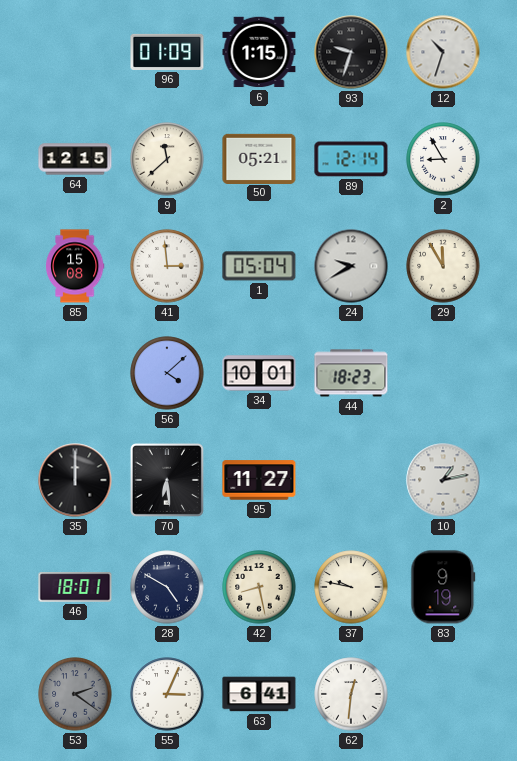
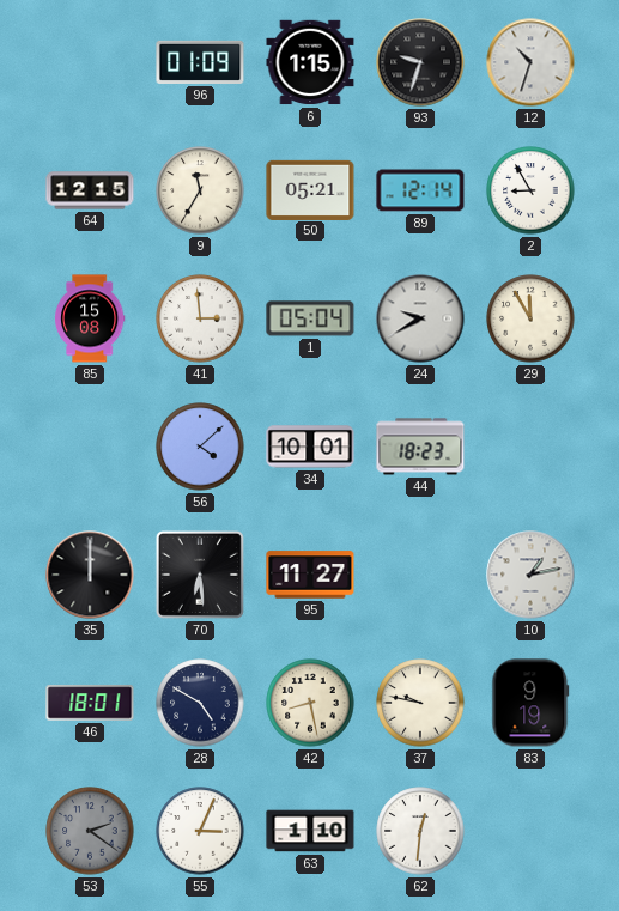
9: 11:38 -> 11:35 (200, 190)
63: 6:41 -> 1:10 (310, 831)
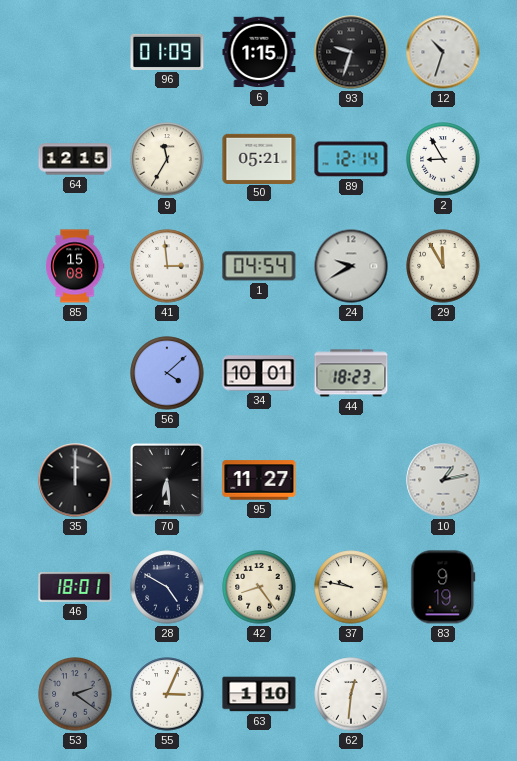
1: 05:04 -> 04:54 (259, 266)
42: 8:28 -> 8:24 (259, 587)
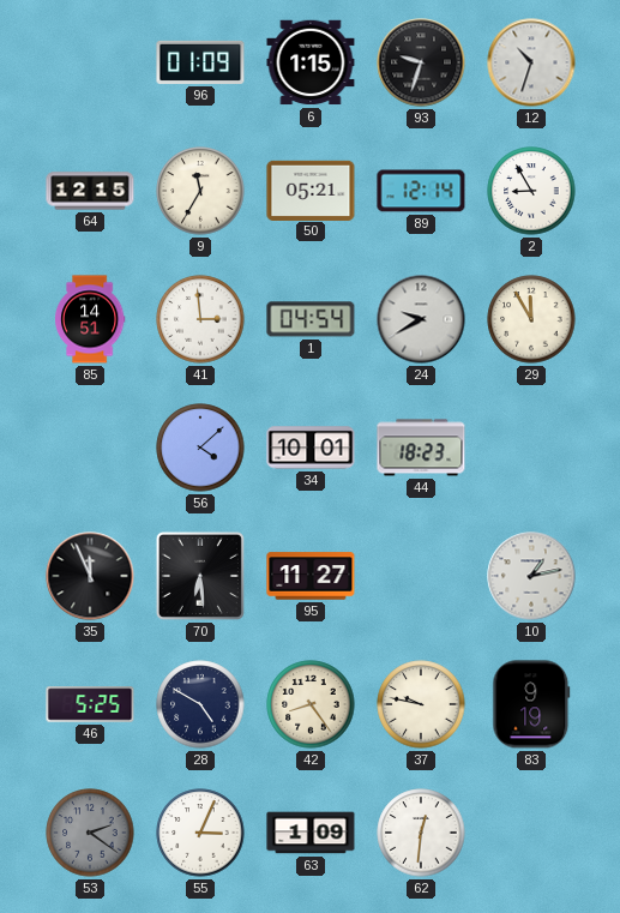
85: 15:08 -> 14:51 (90, 319)
35: 12:00 -> 11:56 (90, 576)
46: 18:01 -> 5:25 (90, 704)
63: 1:10 -> 1:09 (311, 833)
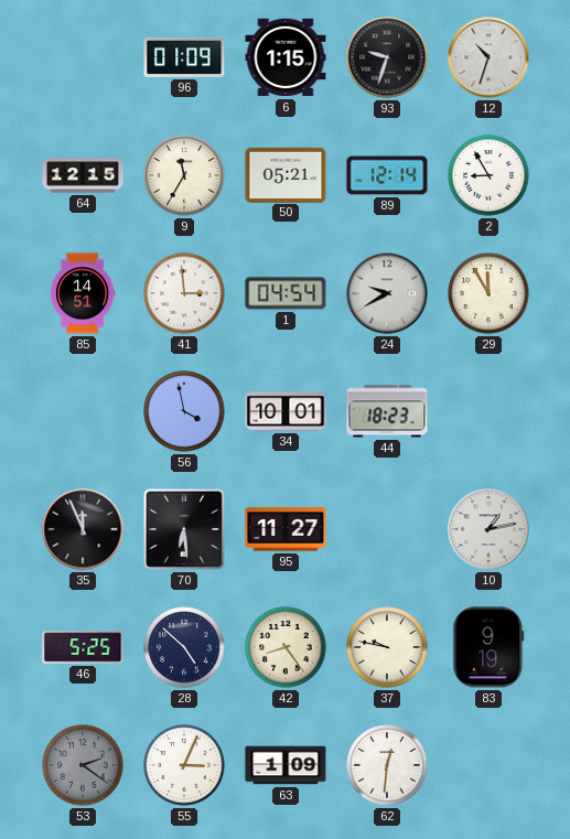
56: 4:08 -> 3:58 (184, 411)
28: 4:50 -> 4:52 (184, 647)
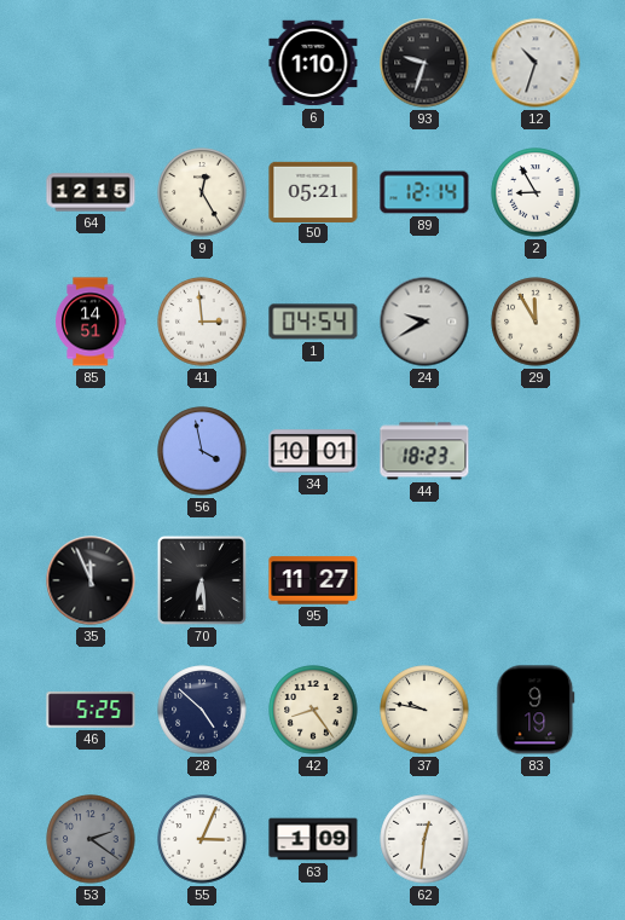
96: 01:09 -> none (184, 57)
6: 1:15 -> 1:10 (313, 63)
9: 11:35 -> 12:25 (202, 192)
10: 1:13 -> none (488, 529)
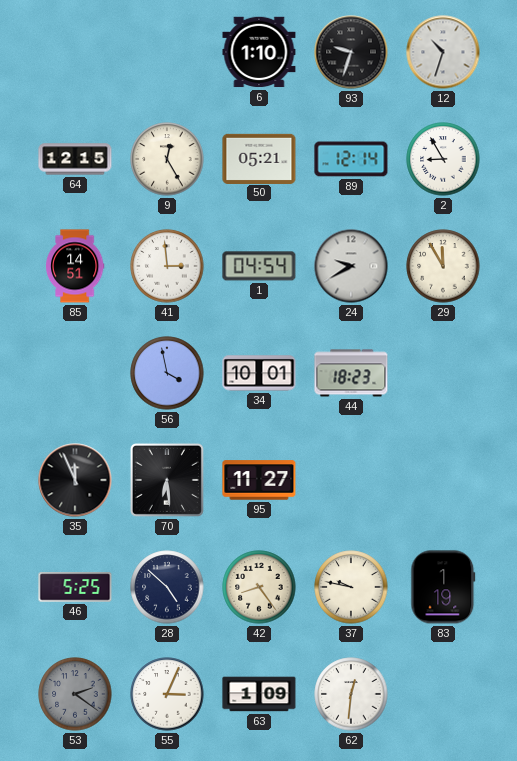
83: 9:19 -> 1:19 (443, 587)
